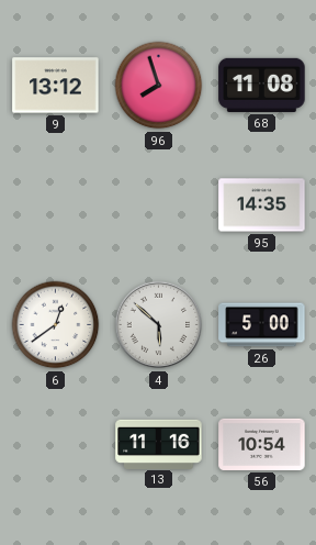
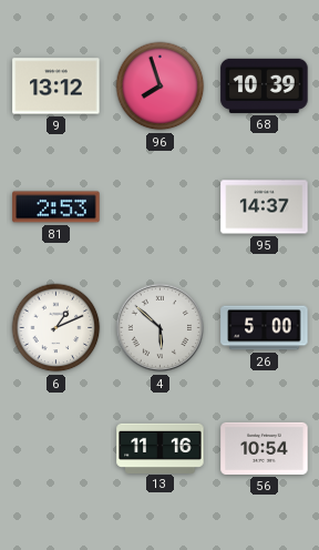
68: 11:08 -> 10:39 (265, 85)
81: none -> 2:53 (56, 207)
95: 14:35 -> 14:37 (265, 207)
6: 12:39 -> 1:11 (56, 328)
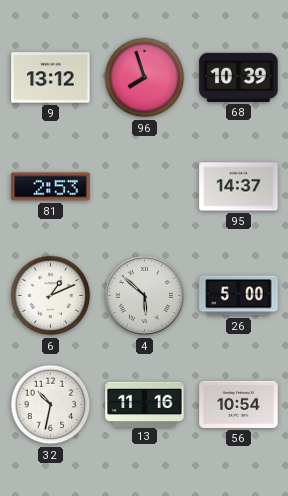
32: none -> 10:32 (51, 405)
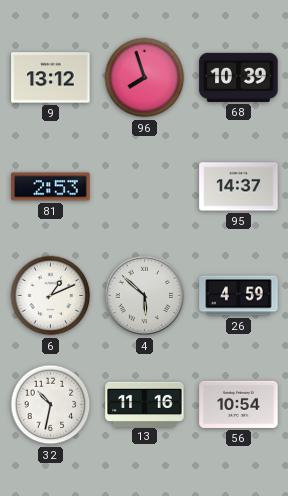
26: 5:00 -> 4:59 (239, 296)
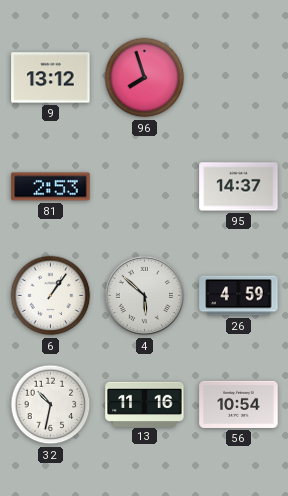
68: 10:39 -> none (239, 77)
6: 1:11 -> 1:06 (51, 296)
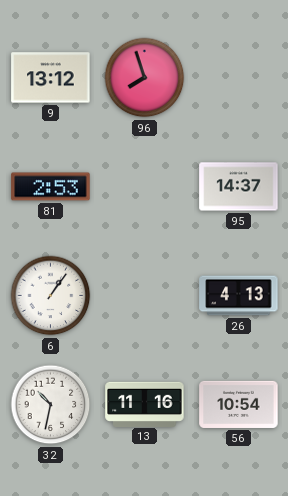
4: 5:52 -> none (145, 296)
26: 4:59 -> 4:13 (239, 296)
